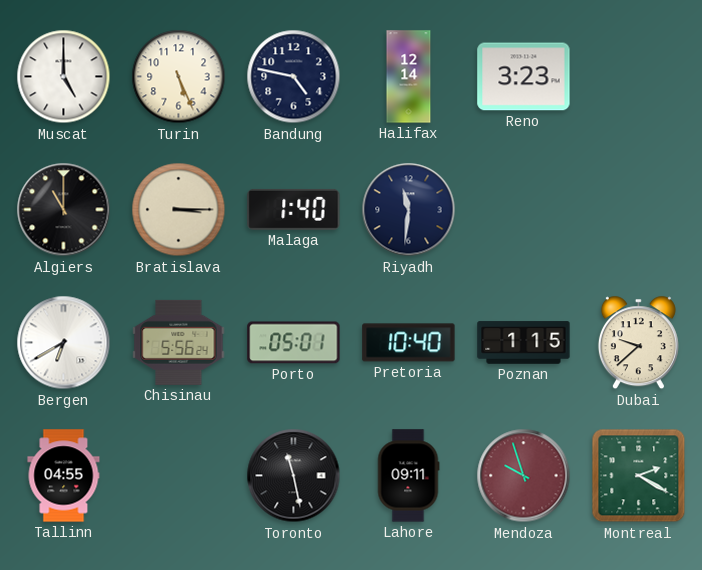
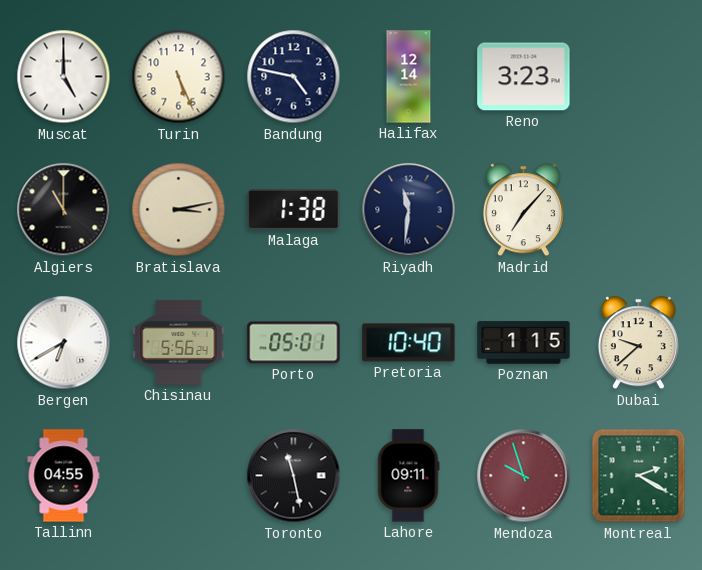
Bratislava: 3:15 -> 3:13 (179, 210)
Malaga: 1:40 -> 1:38 (294, 209)
Madrid: none -> 7:07 (523, 210)
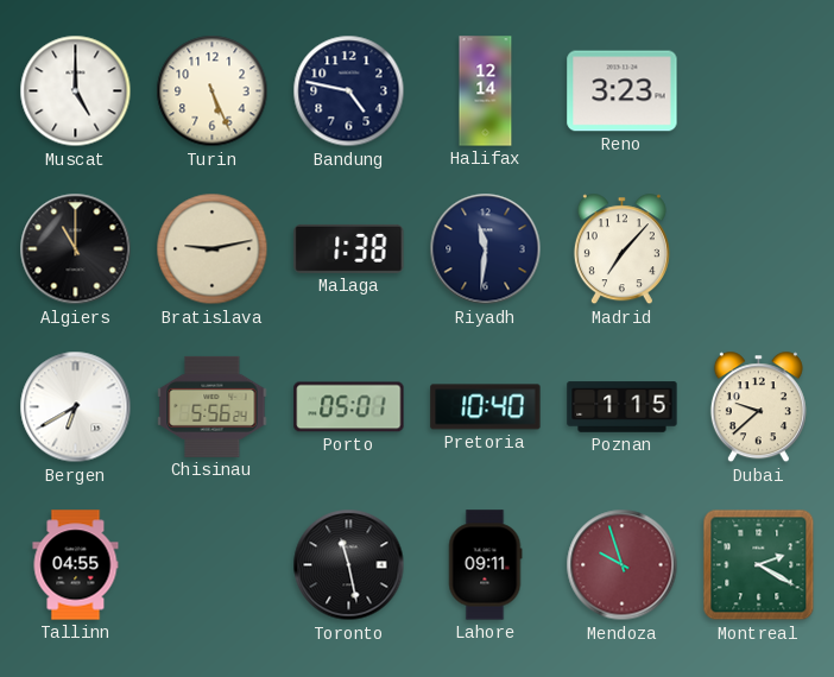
Bratislava: 3:13 -> 9:13 (213, 249)
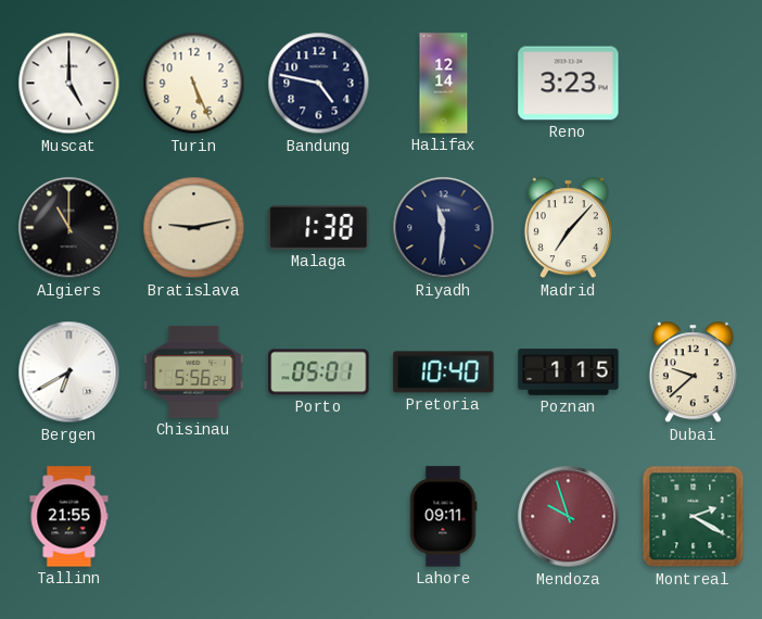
Tallinn: 04:55 -> 21:55 (69, 517)
Toronto: 11:28 -> none (349, 565)
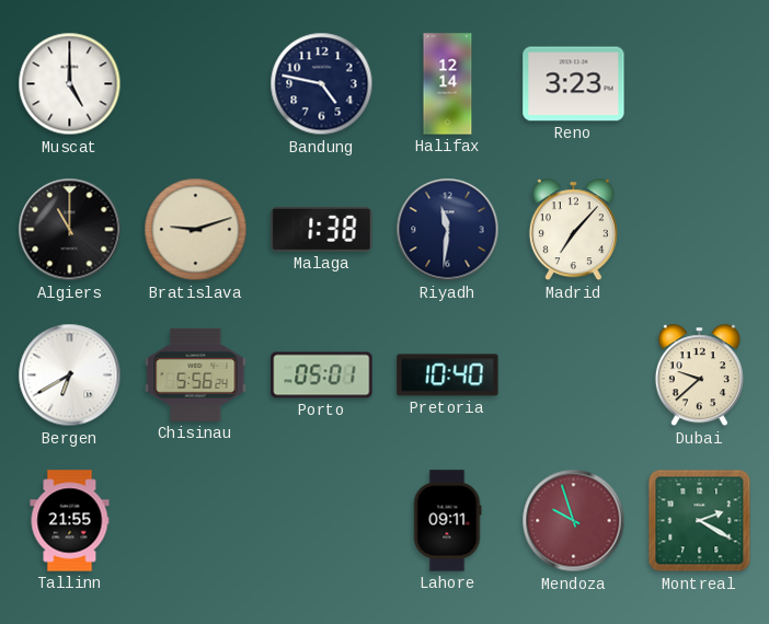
Turin: 5:26 -> none (194, 84)
Bratislava: 9:13 -> 9:12 (196, 230)
Poznan: 1:15 -> none (569, 372)
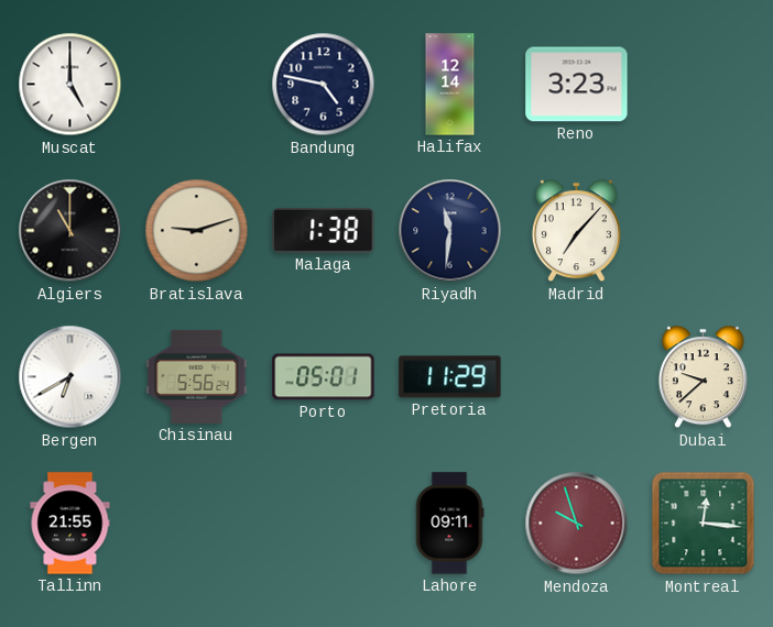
Pretoria: 10:40 -> 11:29 (450, 377)
Montreal: 2:20 -> 12:16 (704, 524)
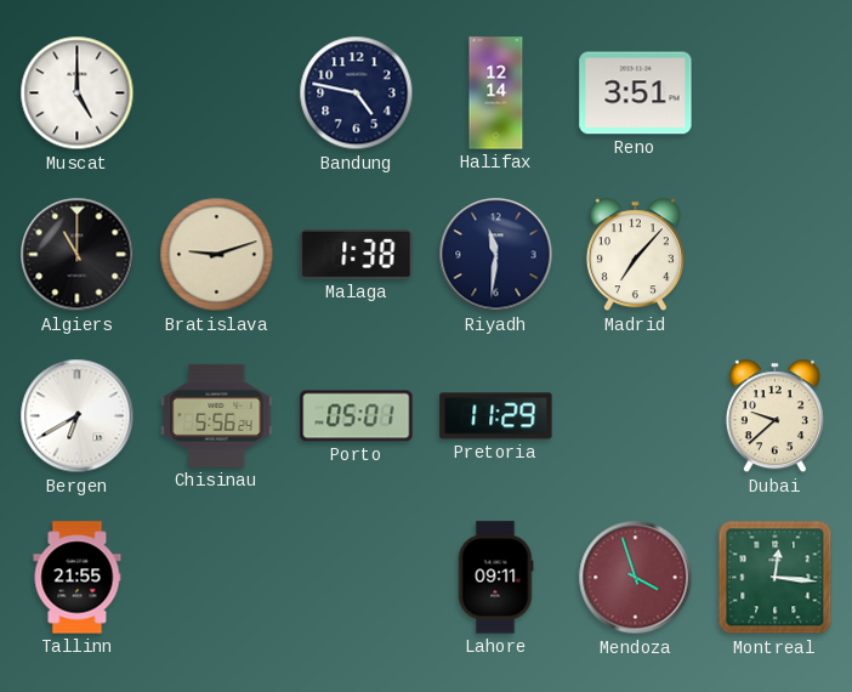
Reno: 3:23 -> 3:51 (636, 93)
Mendoza: 9:57 -> 3:57 (636, 578)
